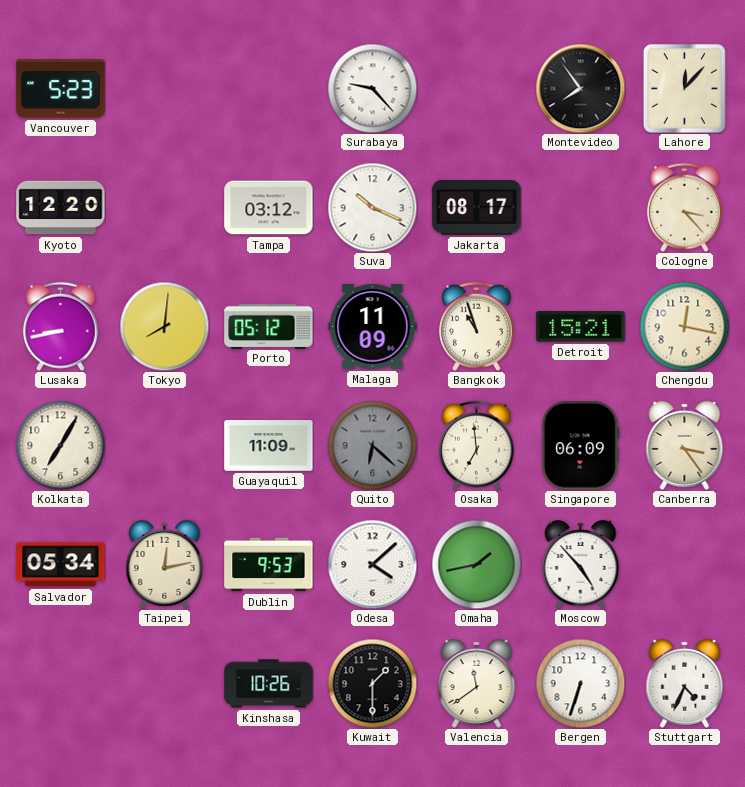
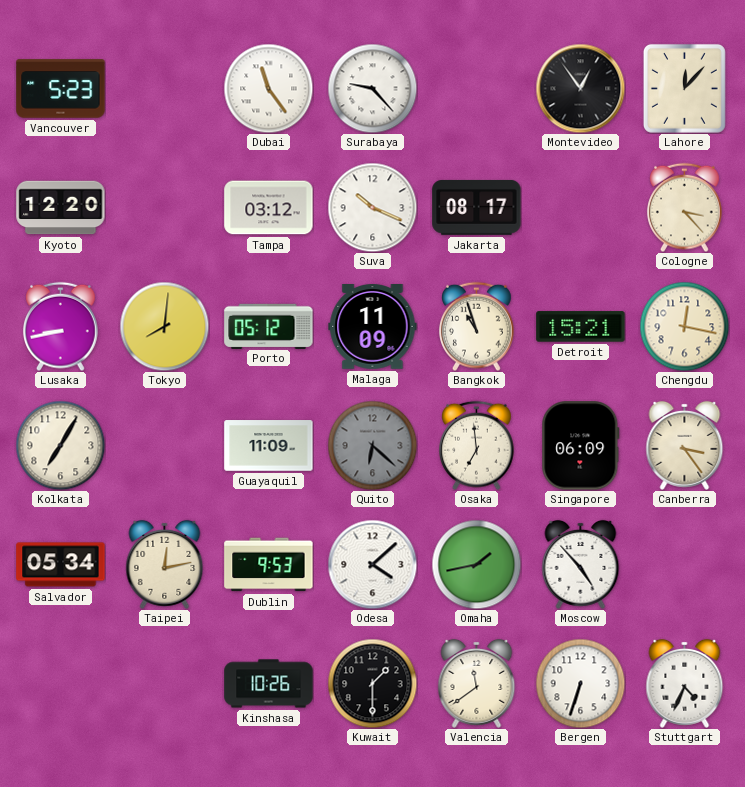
Dubai: none -> 11:24 (268, 88)
Montevideo: 7:54 -> 12:54 (580, 88)
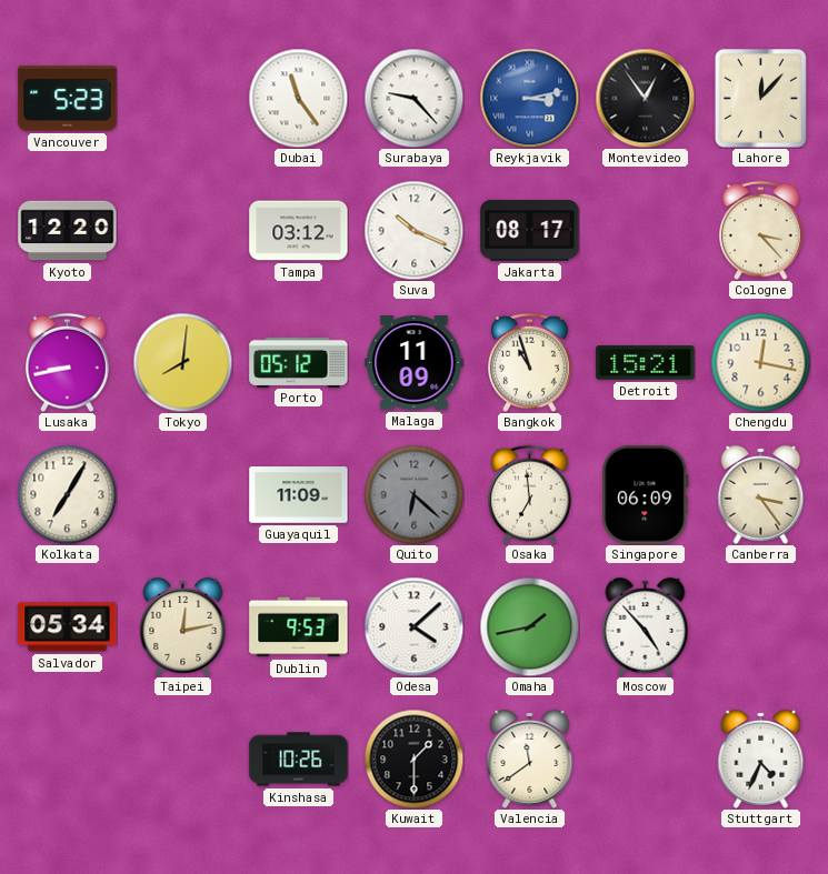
Reykjavik: none -> 3:13 (529, 98)
Bergen: 6:33 -> none (580, 683)
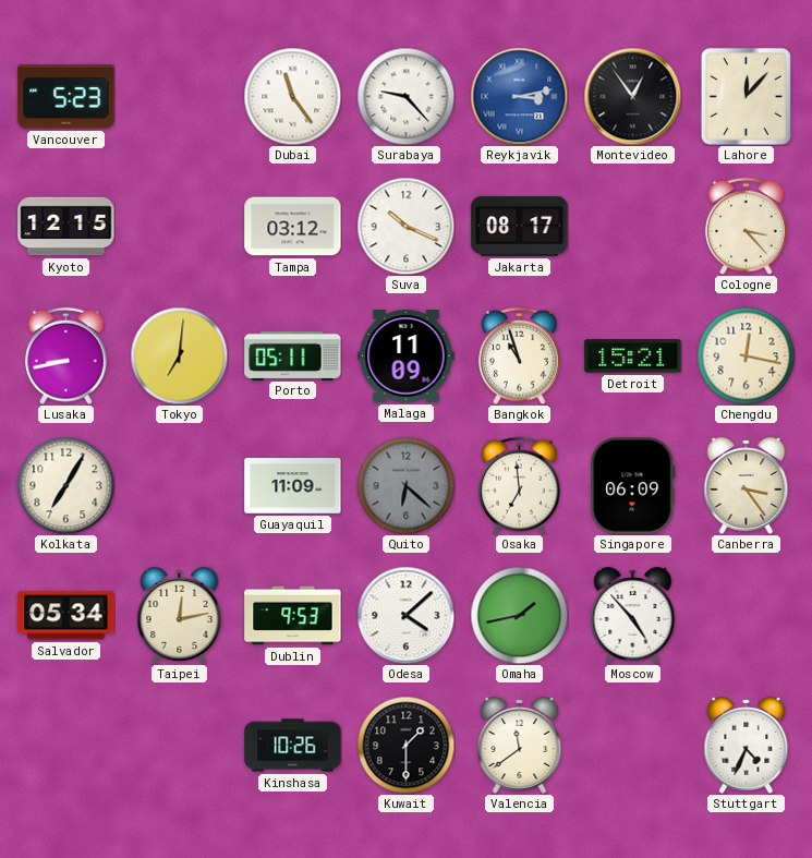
Kyoto: 12:20 -> 12:15 (66, 227)
Tokyo: 8:01 -> 7:01 (179, 355)
Porto: 05:12 -> 05:11 (293, 355)
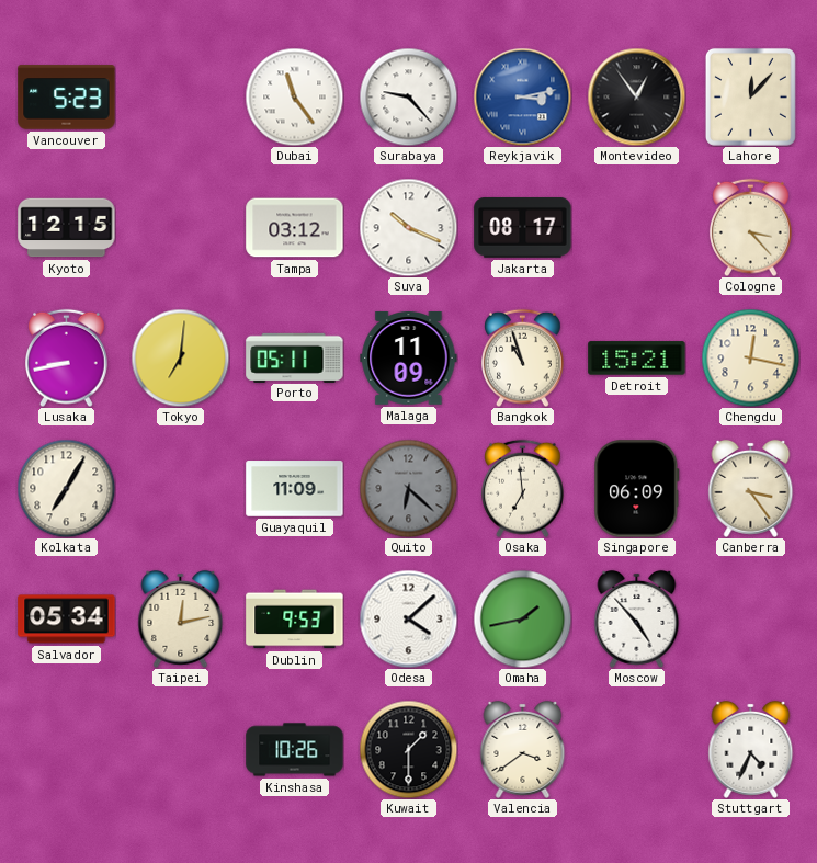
Valencia: 11:39 -> 3:39 (523, 749)
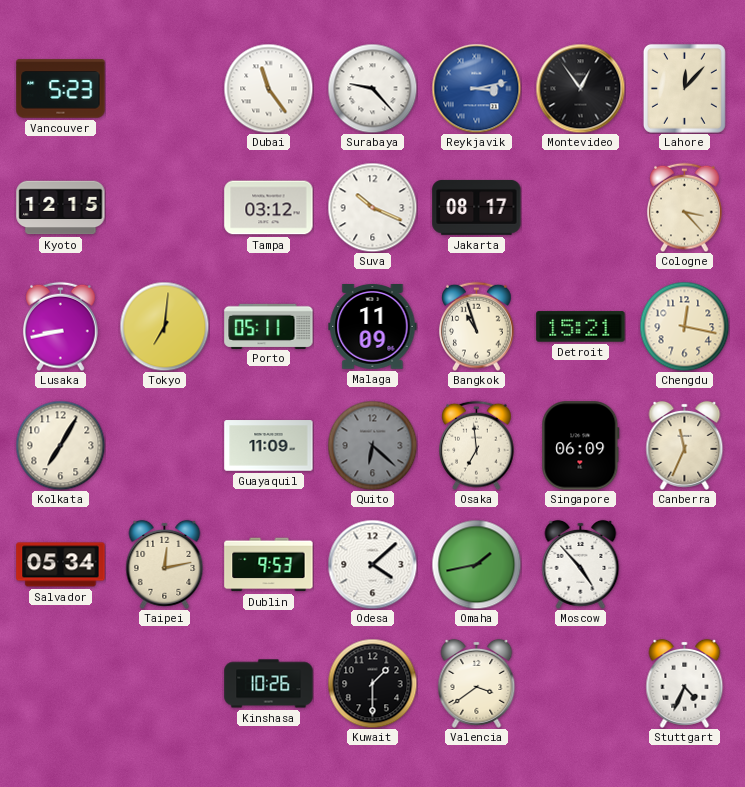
Canberra: 3:24 -> 11:34 (685, 445)
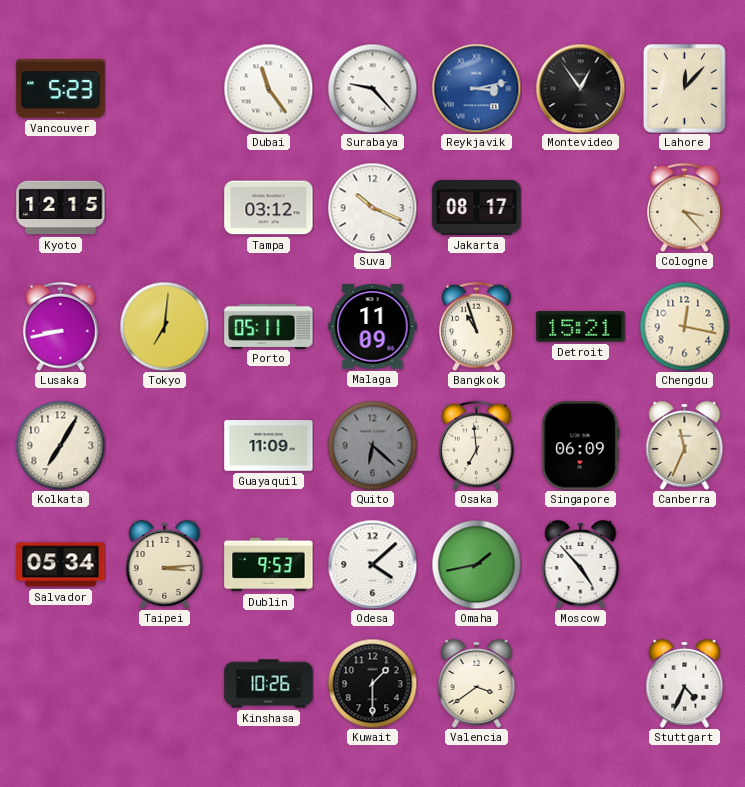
Taipei: 12:13 -> 3:14 (165, 564)
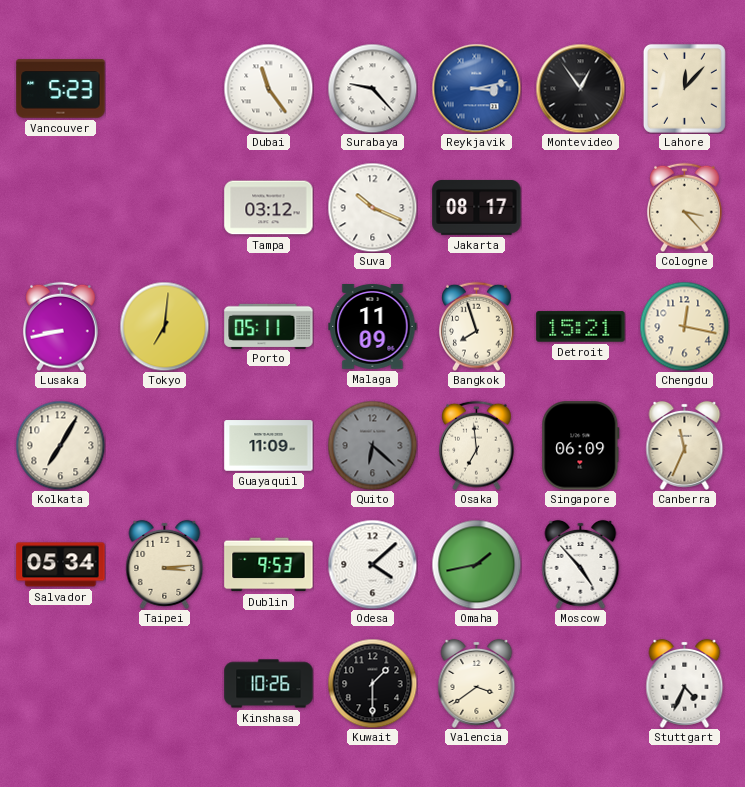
Kyoto: 12:15 -> none (61, 208)
Bangkok: 10:57 -> 7:57 (477, 326)
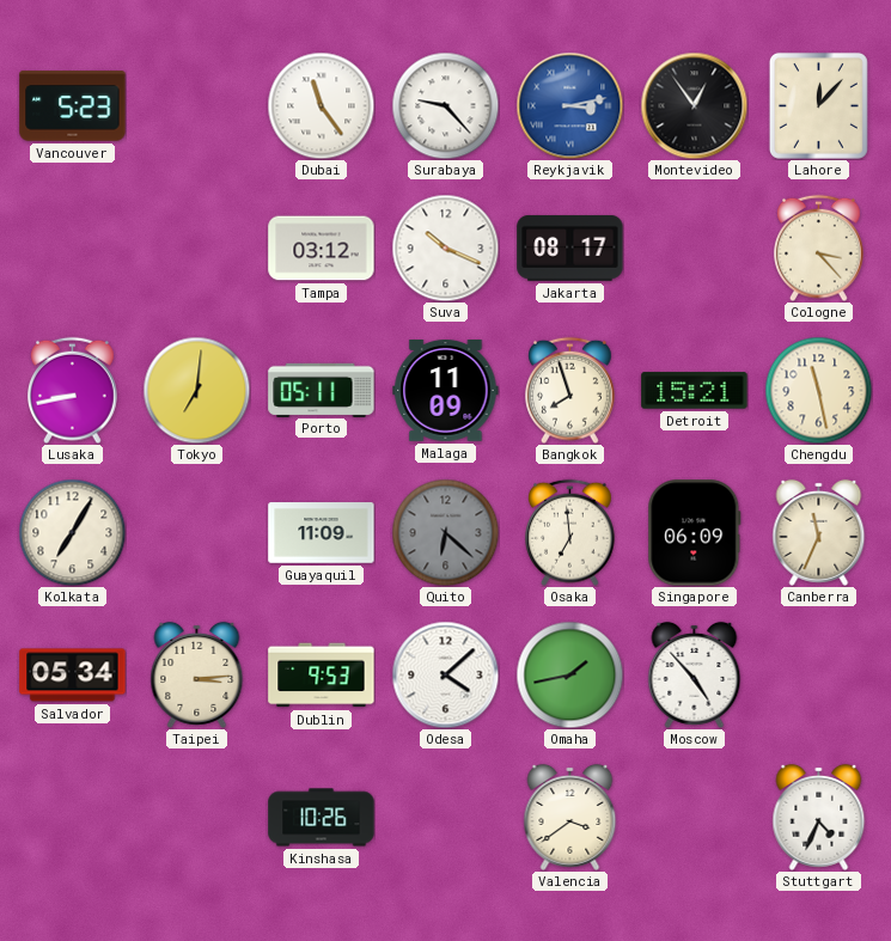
Chengdu: 12:17 -> 11:28 (818, 390)
Kuwait: 1:30 -> none (372, 683)
